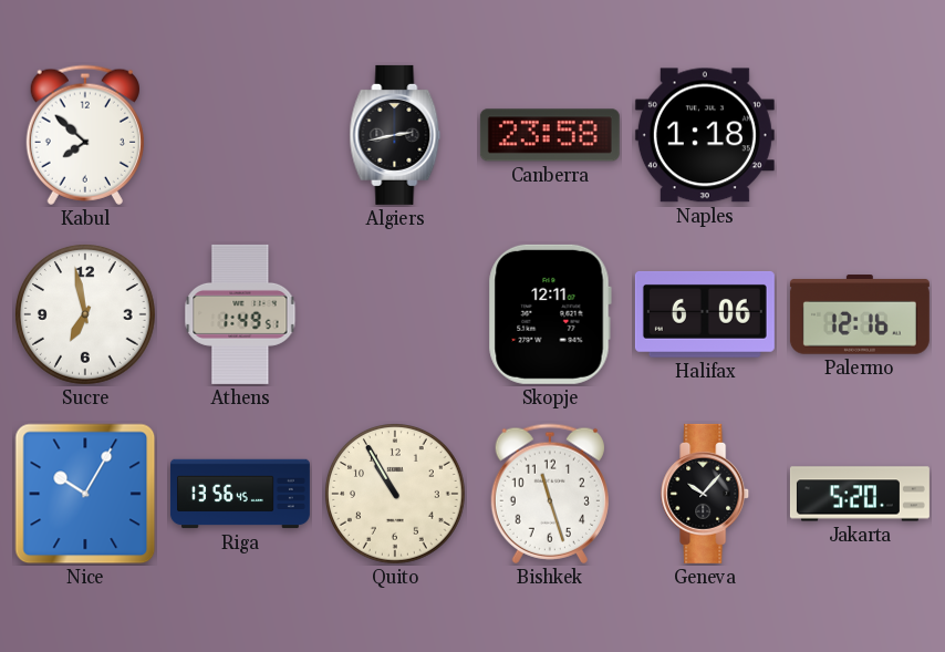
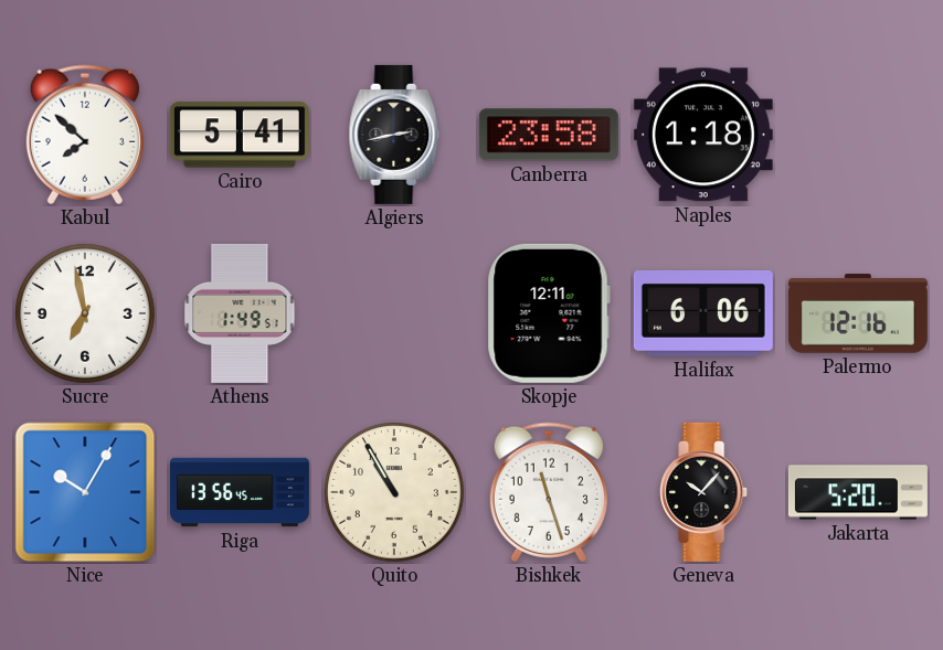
Cairo: none -> 5:41 (240, 135)
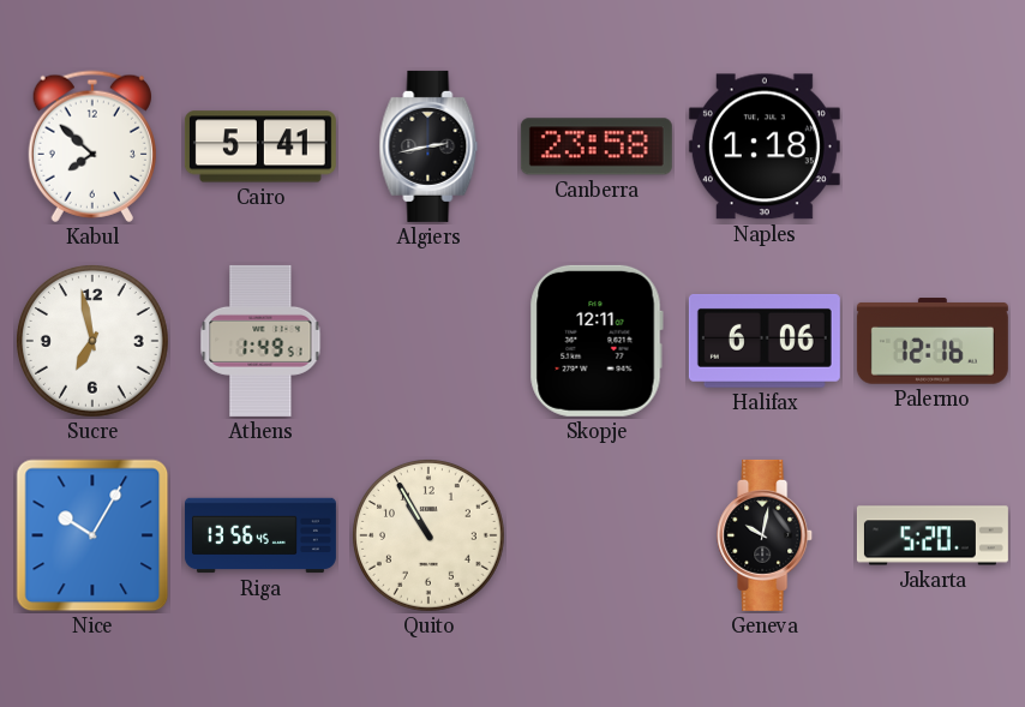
Bishkek: 11:27 -> none (549, 492)
Geneva: 10:07 -> 10:02 (766, 535)
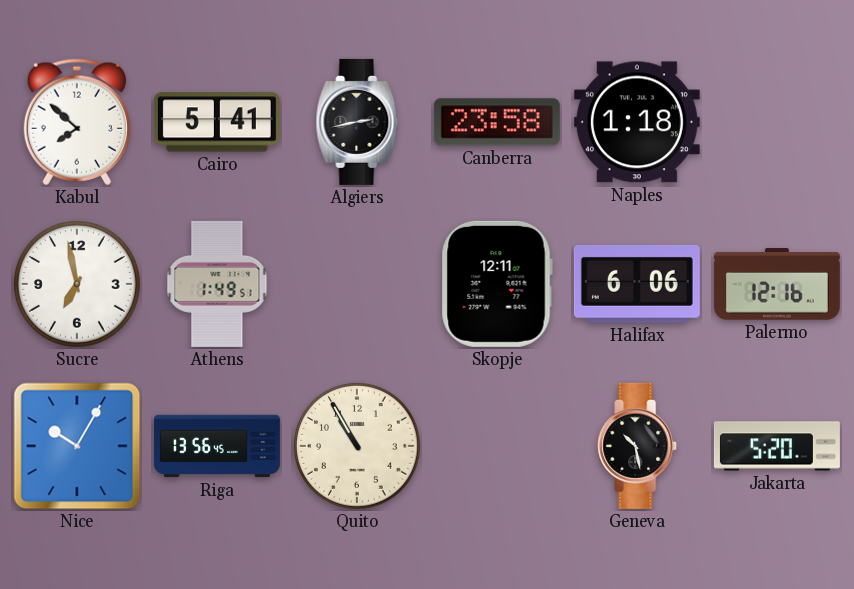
Geneva: 10:02 -> 10:28 (638, 446)
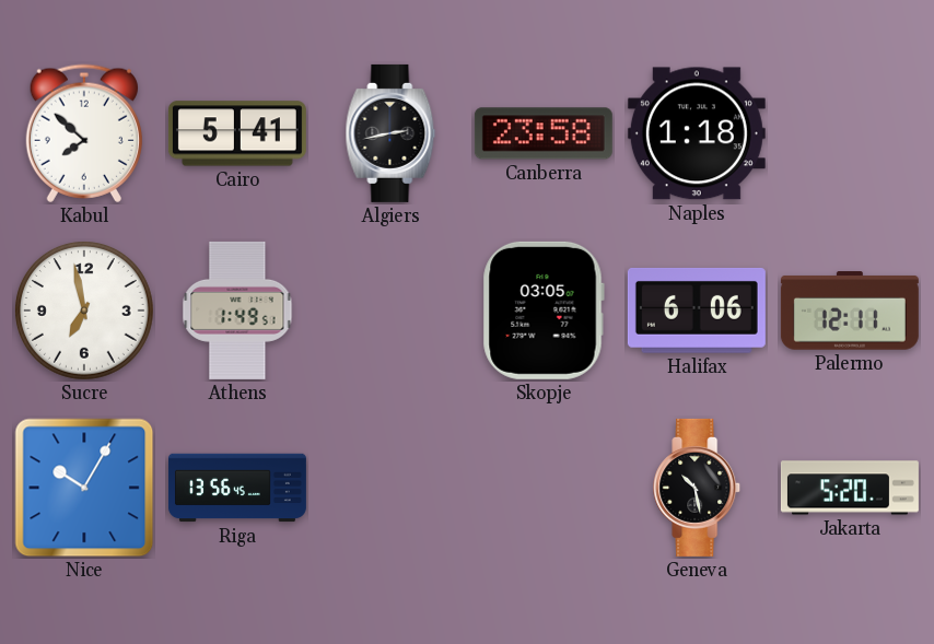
Skopje: 12:11 -> 03:05 (544, 311)
Palermo: 12:16 -> 12:11 (850, 311)
Quito: 10:55 -> none (358, 447)
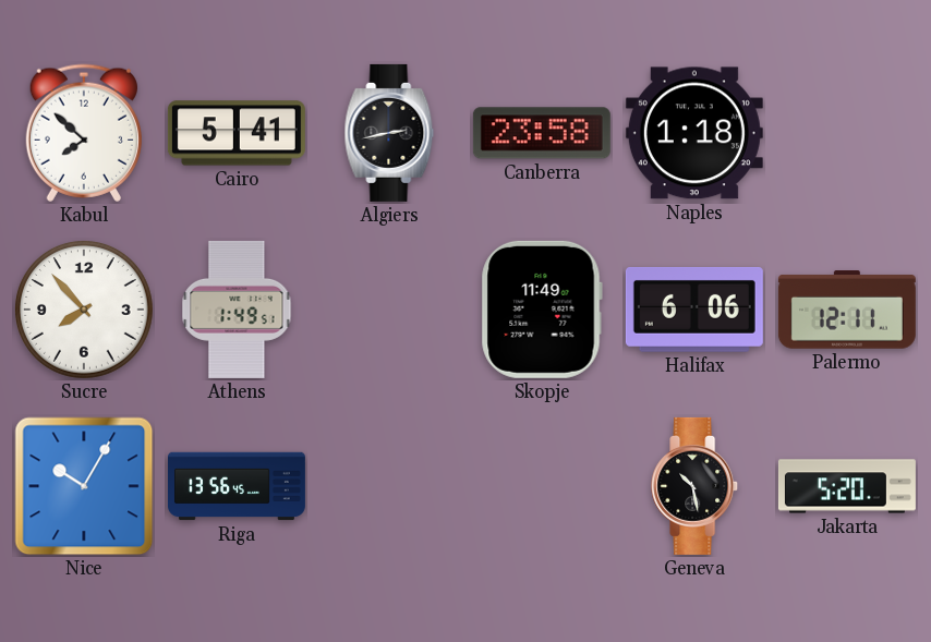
Sucre: 6:58 -> 7:53 (85, 311)
Skopje: 03:05 -> 11:49 (542, 310)
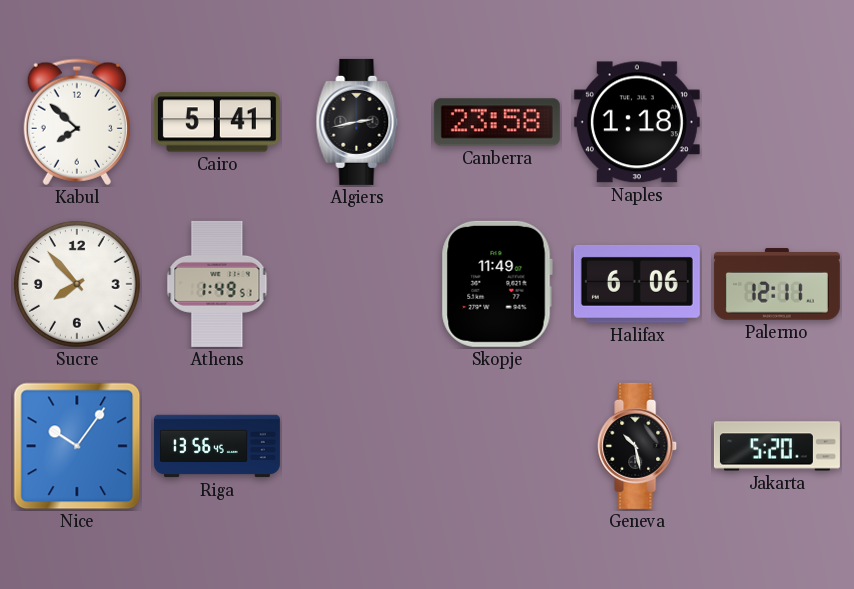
Nice: 10:05 -> 10:06 (77, 446)
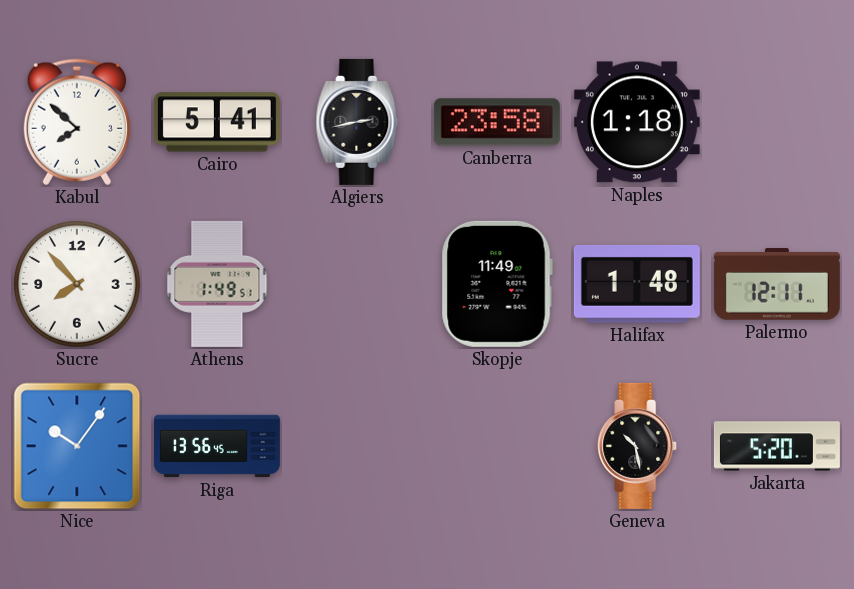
Halifax: 6:06 -> 1:48 (637, 284)
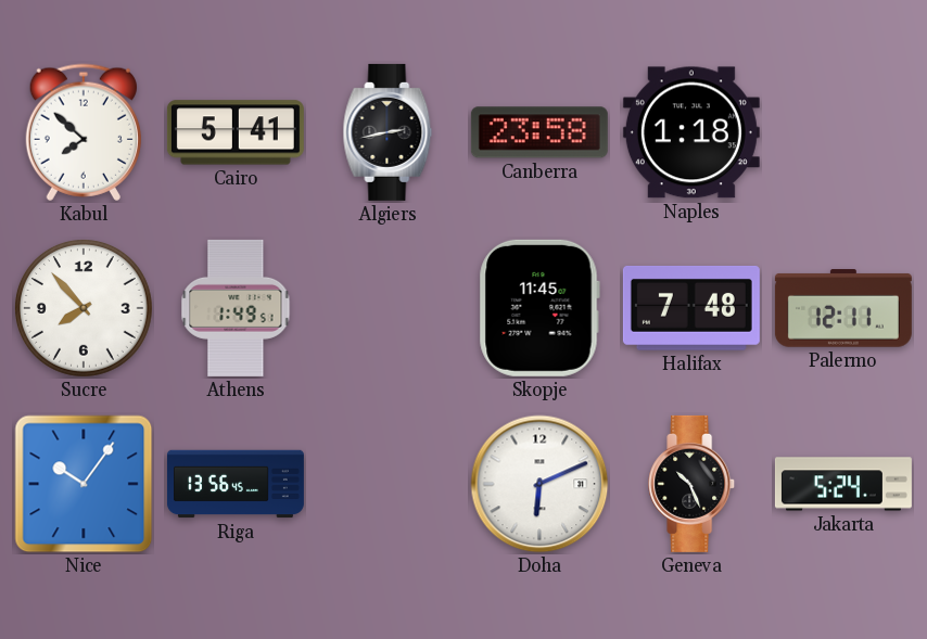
Skopje: 11:49 -> 11:45 (539, 308)
Halifax: 1:48 -> 7:48 (691, 308)
Doha: none -> 6:11 (539, 484)
Geneva: 10:28 -> 10:26 (693, 484)
Jakarta: 5:20 -> 5:24 (843, 484)
